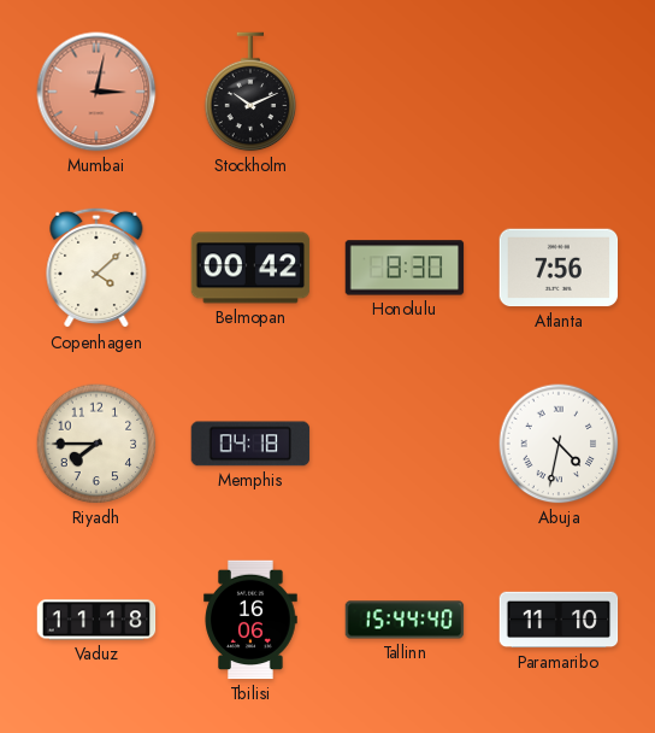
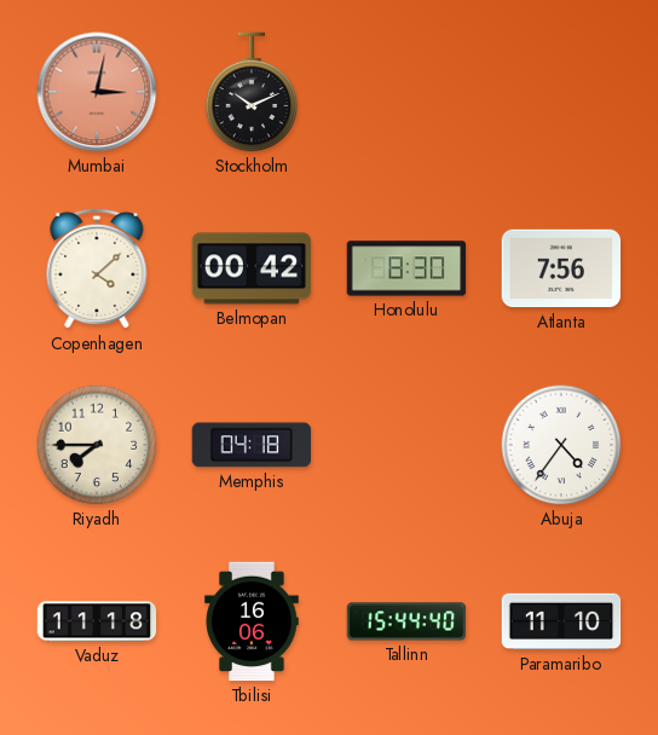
Abuja: 4:32 -> 4:36 (561, 445)
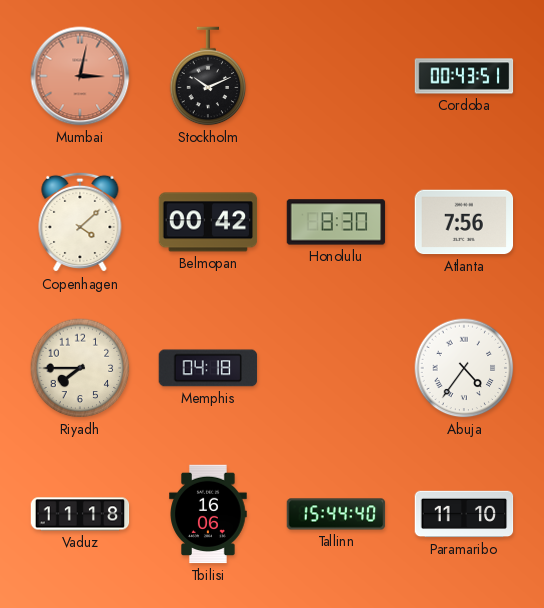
Cordoba: none -> 00:43 (464, 76)
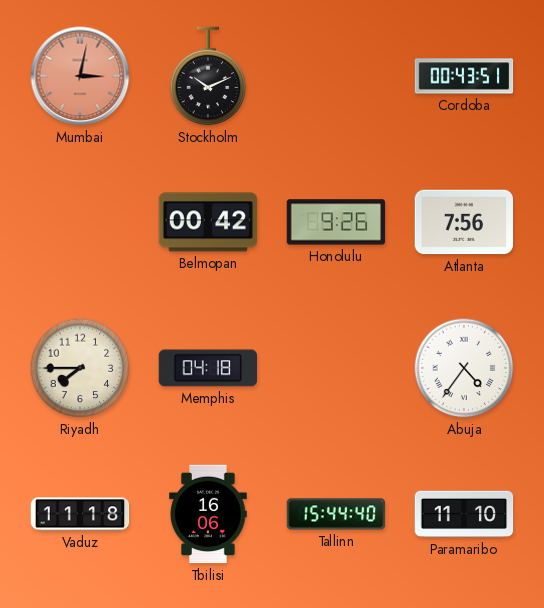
Copenhagen: 4:08 -> none (80, 222)
Honolulu: 8:30 -> 9:26 (336, 222)
